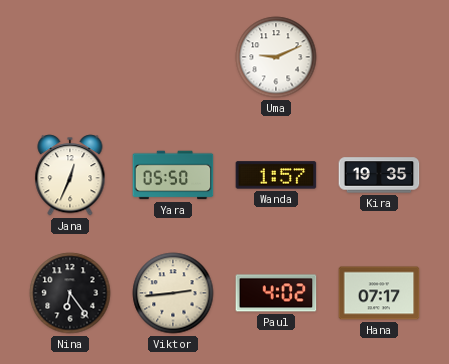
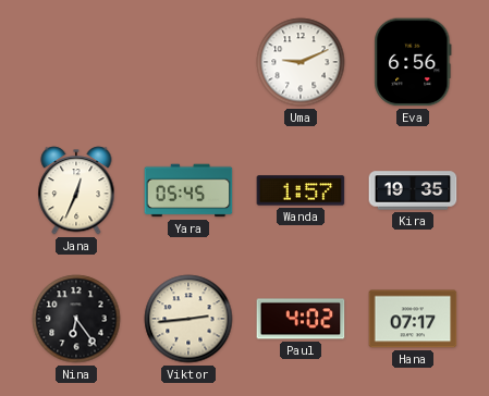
Eva: none -> 6:56 (413, 62)
Yara: 05:50 -> 05:45 (188, 190)
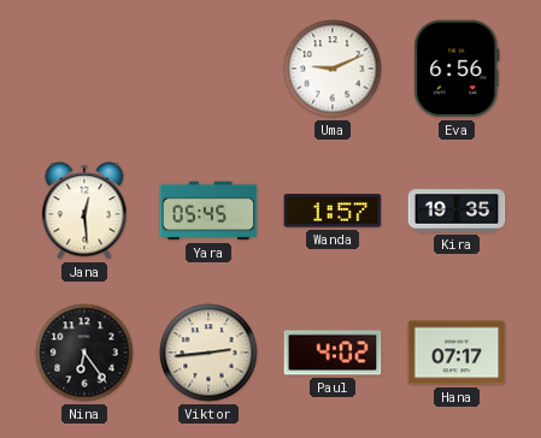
Jana: 12:34 -> 12:29 (84, 211)
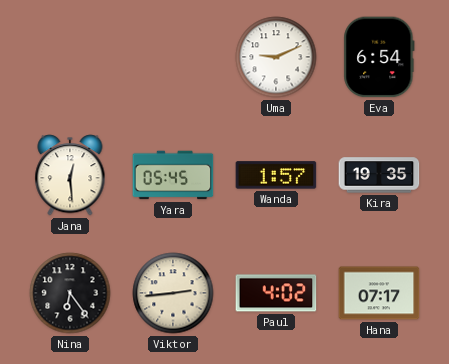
Eva: 6:56 -> 6:54 (379, 57)
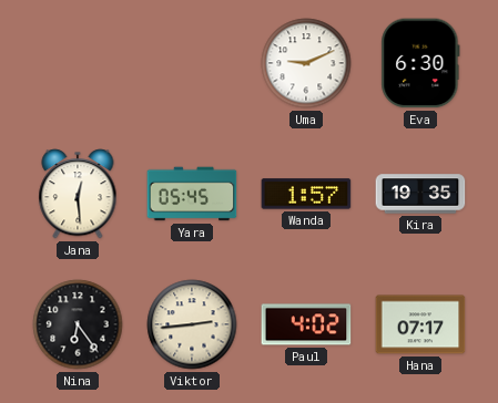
Eva: 6:54 -> 6:30 (420, 63)
